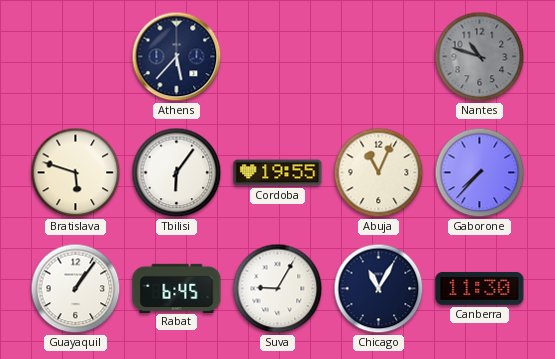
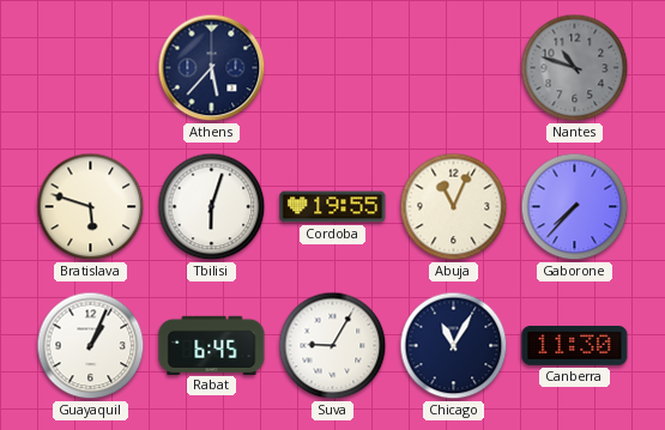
Tbilisi: 6:06 -> 6:03 (212, 207)
Guayaquil: 1:06 -> 1:04 (91, 346)
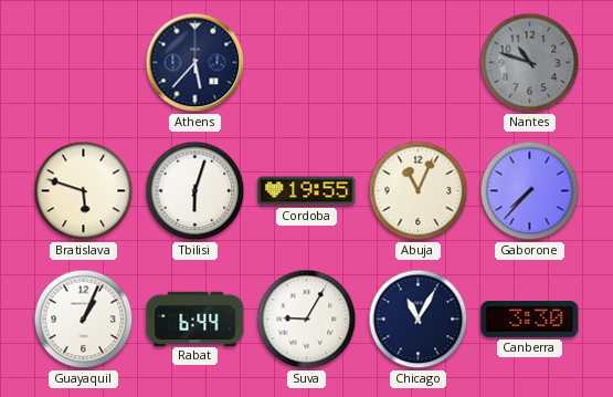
Rabat: 6:45 -> 6:44 (195, 318)
Canberra: 11:30 -> 3:30 (530, 318)
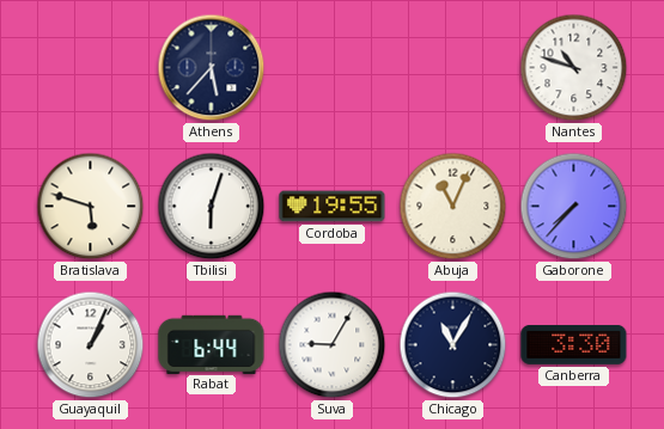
Nantes dial: grey -> white (574, 68)
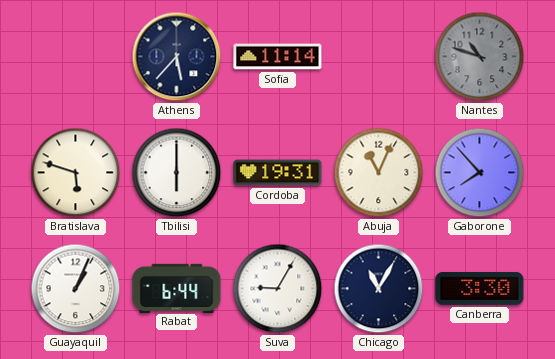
Sofia: none -> 11:14 (278, 57)
Nantes dial: white -> grey (480, 57)
Tbilisi: 6:03 -> 6:00 (177, 173)
Cordoba: 19:55 -> 19:31 (278, 173)
Gaborone: 7:37 -> 7:53 (480, 173)
